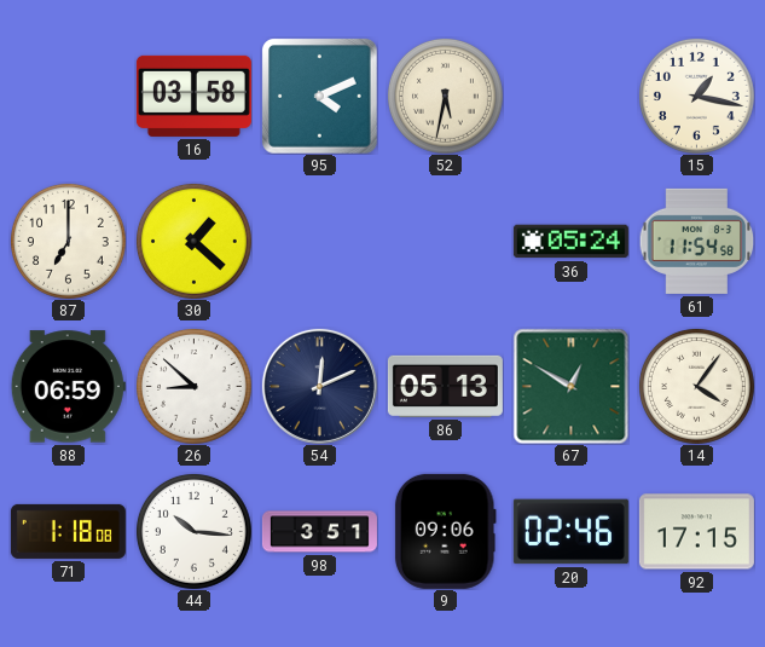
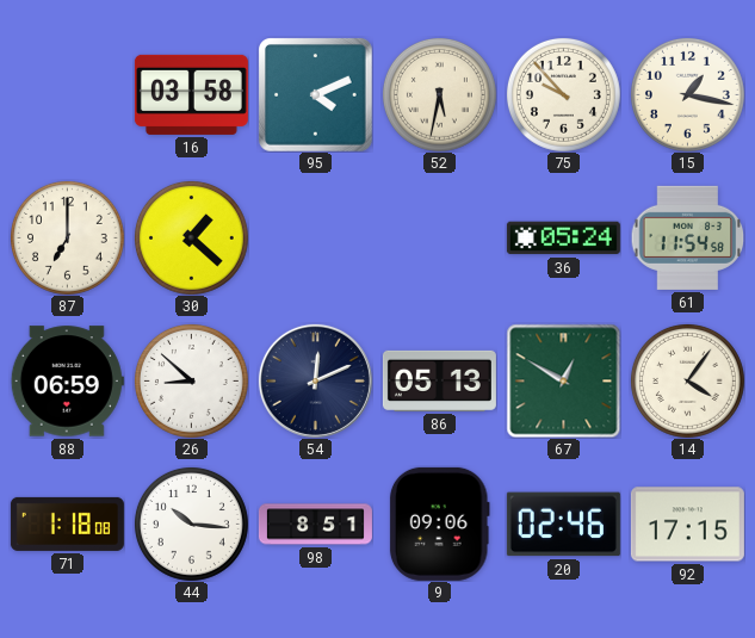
75: none -> 9:53 (563, 94)
98: 3:51 -> 8:51 (315, 525)
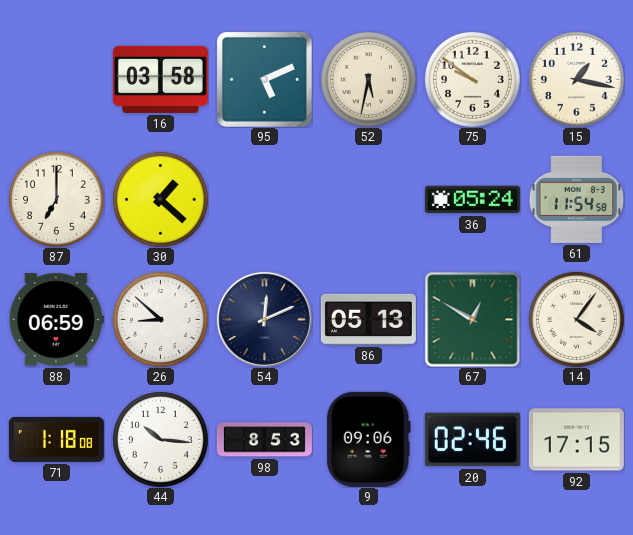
95: 4:11 -> 5:11 (265, 80)
75: 9:53 -> 9:51 (472, 79)
98: 8:51 -> 8:53 (264, 440)
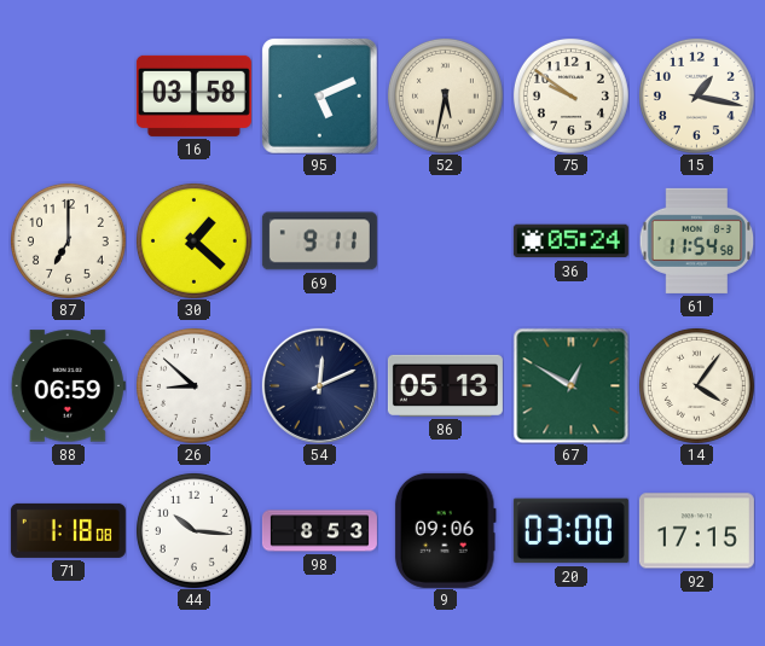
69: none -> 9:11 (319, 241)
20: 02:46 -> 03:00 (570, 531)
